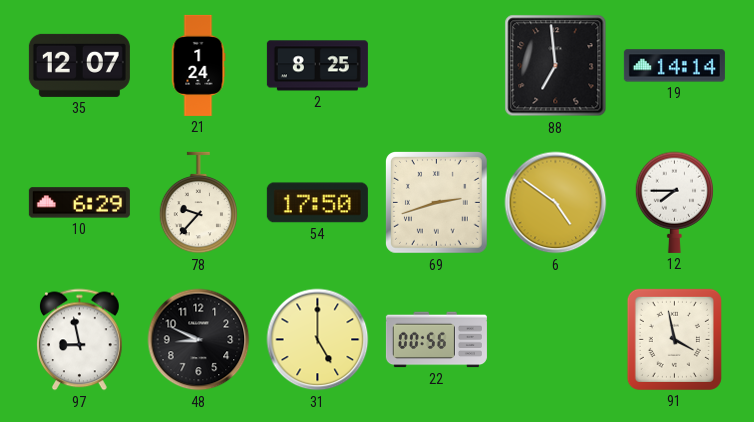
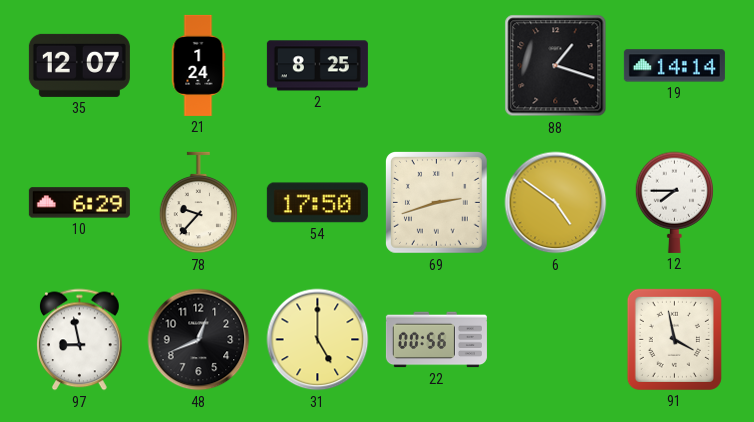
88: 6:59 -> 1:18 (556, 66)
48: 8:49 -> 12:41 (199, 340)
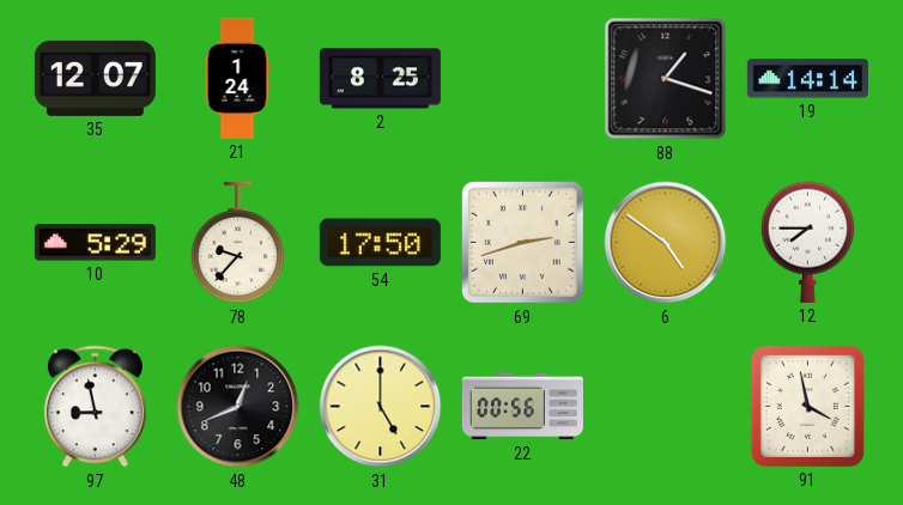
10: 6:29 -> 5:29 (95, 243)
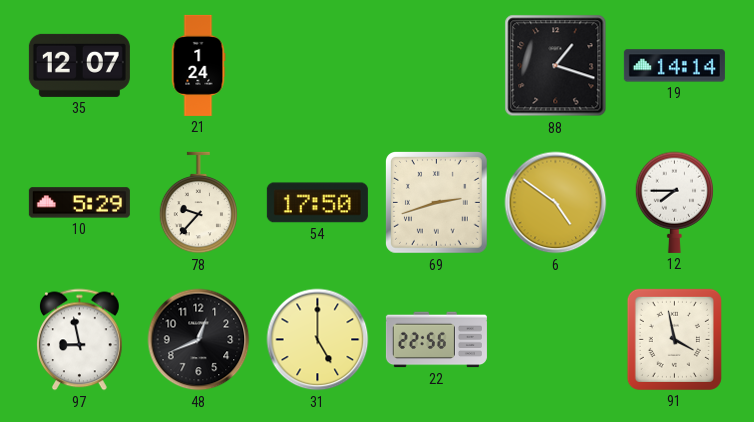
2: 8:25 -> none (380, 79)
22: 00:56 -> 22:56 (436, 340)
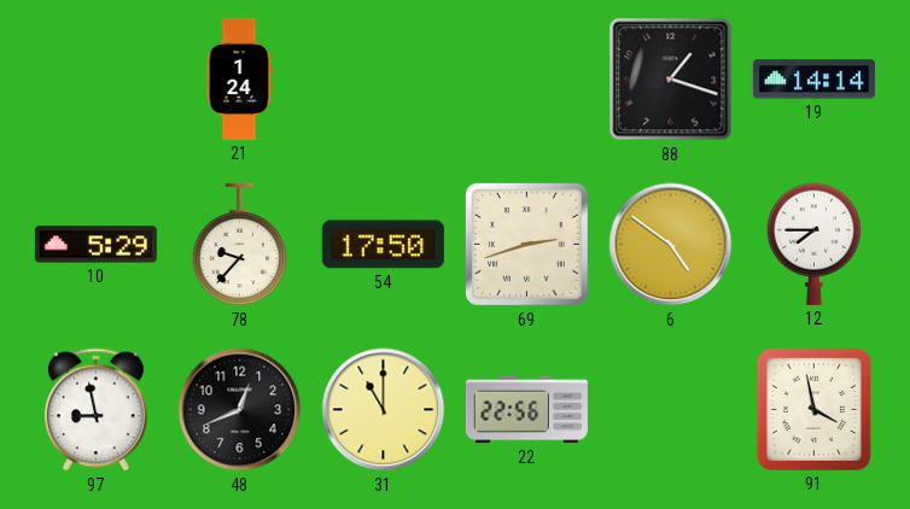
35: 12:07 -> none (79, 65)
31: 5:00 -> 11:00 (384, 410)
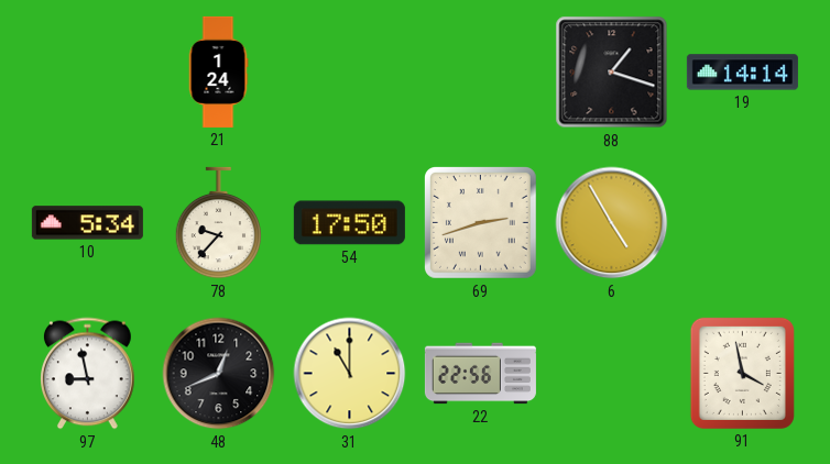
10: 5:29 -> 5:34 (87, 223)
6: 4:51 -> 4:55 (612, 223)
12: 7:45 -> none (813, 244)
